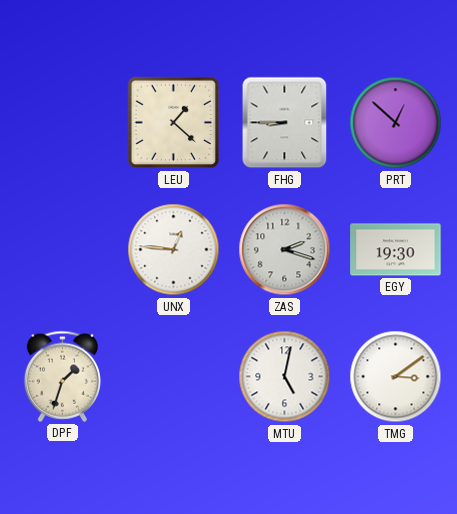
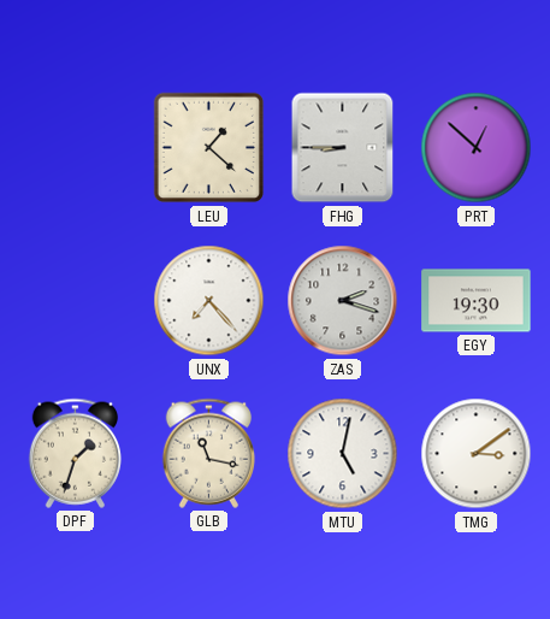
UNX: 12:46 -> 7:23 (209, 301)
GLB: none -> 11:17 (208, 453)
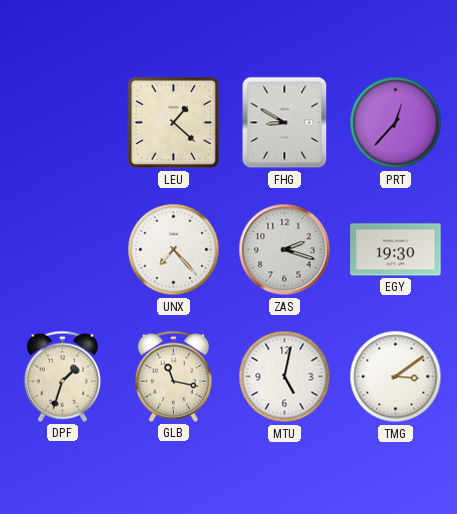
FHG: 8:45 -> 8:50 (285, 123)
PRT: 12:52 -> 12:37 (396, 123)
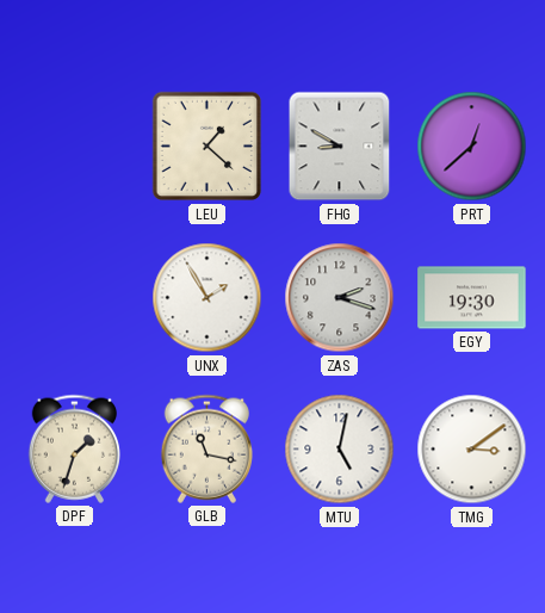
PRT: 12:37 -> 12:38 (472, 147)
UNX: 7:23 -> 1:55 (208, 298)
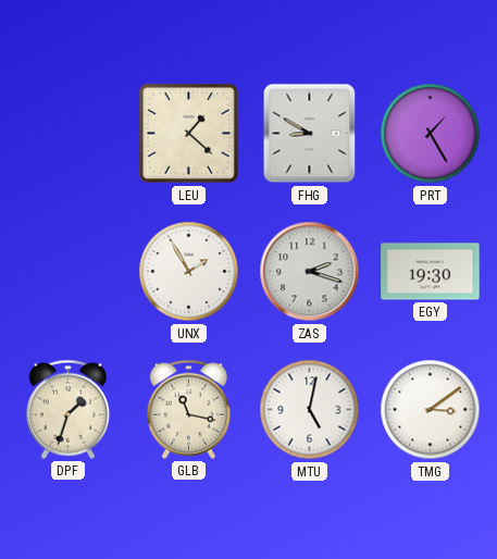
PRT: 12:38 -> 1:25 (431, 134)
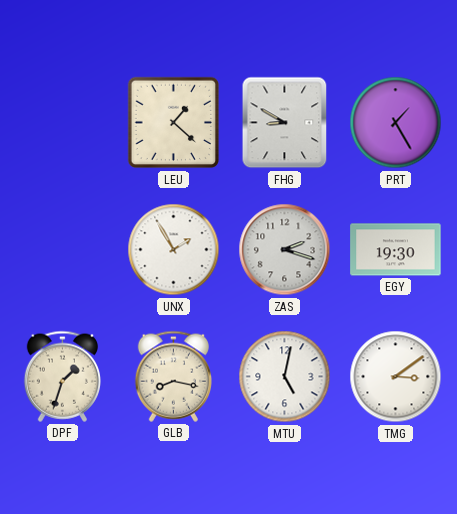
GLB: 11:17 -> 8:17 (173, 376)
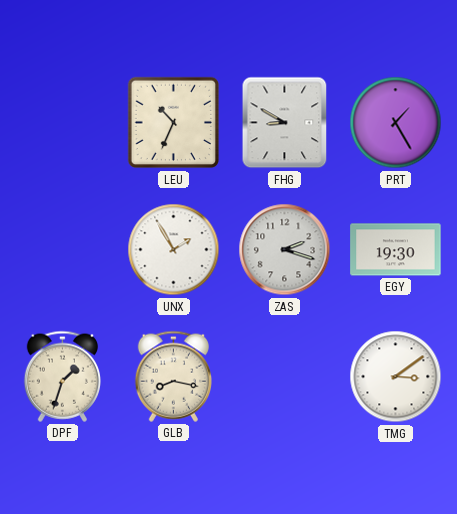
LEU: 1:22 -> 10:34 (174, 123)
MTU: 5:02 -> none (285, 377)
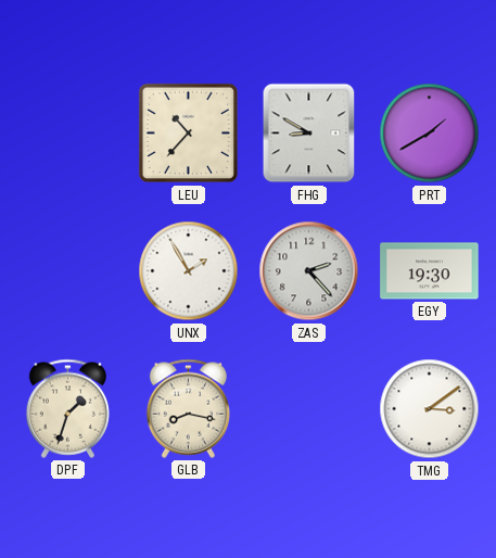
LEU: 10:34 -> 10:37 (189, 134)
PRT: 1:25 -> 1:40 (430, 134)
ZAS: 2:18 -> 2:23 (309, 271)
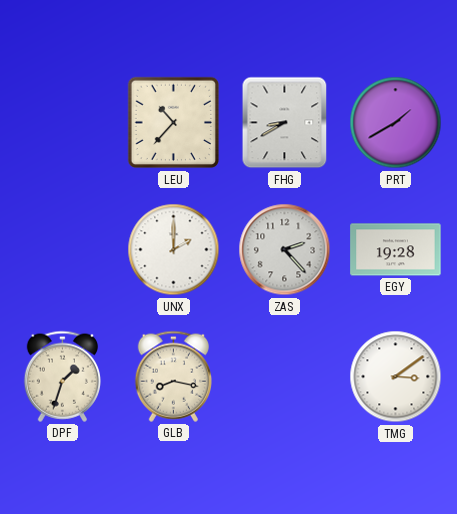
FHG: 8:50 -> 8:40 (285, 123)
UNX: 1:55 -> 2:00 (174, 250)
EGY: 19:30 -> 19:28 (396, 250)
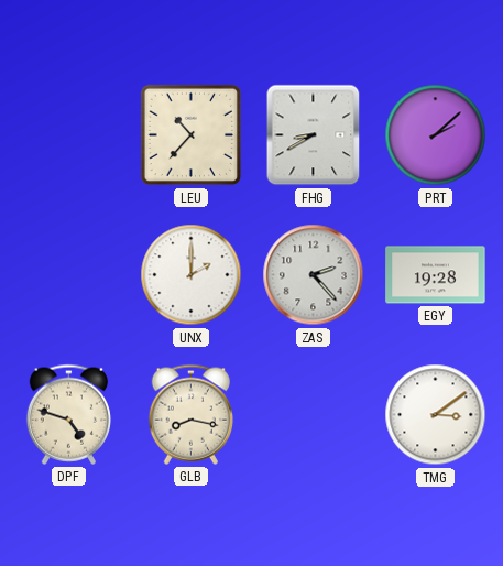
PRT: 1:40 -> 2:08 (436, 135)
DPF: 1:33 -> 4:48 (68, 414)
